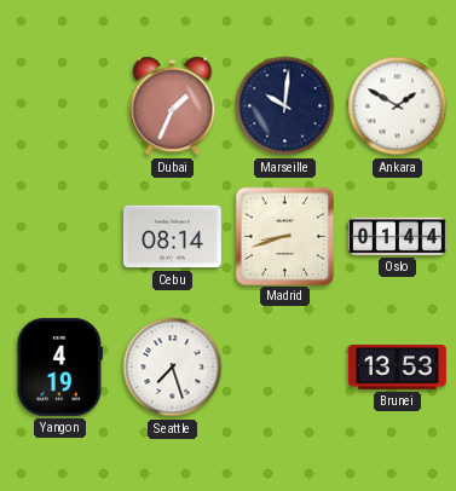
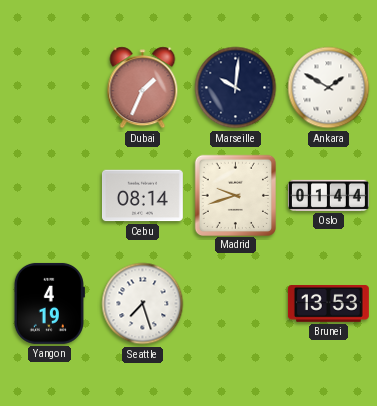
Madrid: 8:42 -> 9:42 (235, 195)
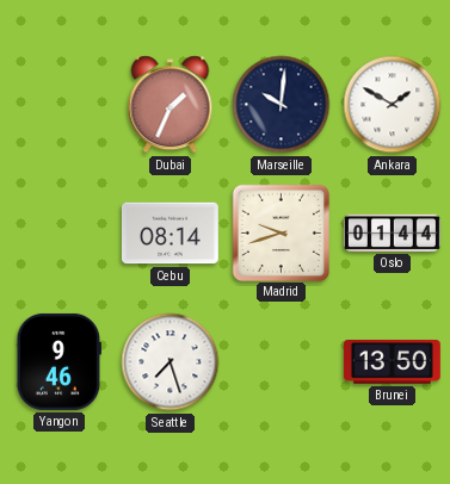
Yangon: 4:19 -> 9:46 (58, 361)
Brunei: 13:53 -> 13:50 (392, 362)
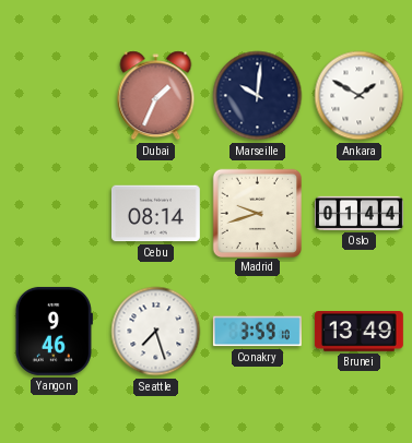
Conakry: none -> 3:59 (257, 332)
Brunei: 13:50 -> 13:49 (358, 332)
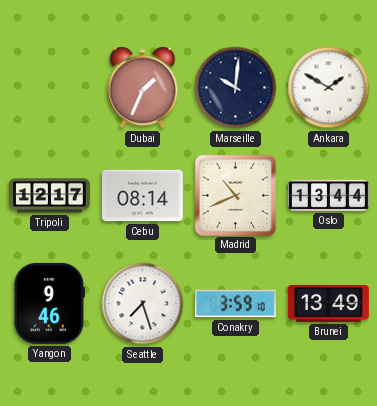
Tripoli: none -> 12:17 (50, 196)
Madrid: 9:42 -> 10:41 (235, 195)
Oslo: 01:44 -> 13:44 (328, 195)
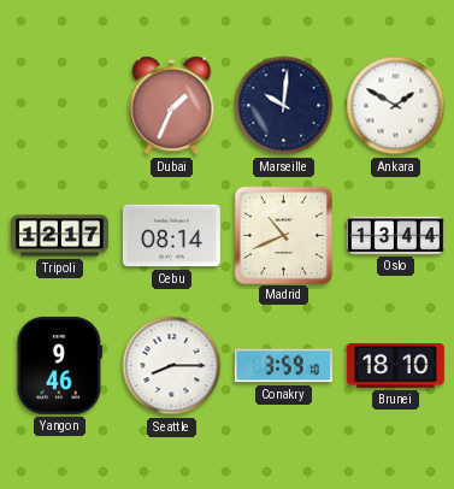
Seattle: 7:27 -> 8:15 (172, 366)
Brunei: 13:49 -> 18:10 (395, 366)
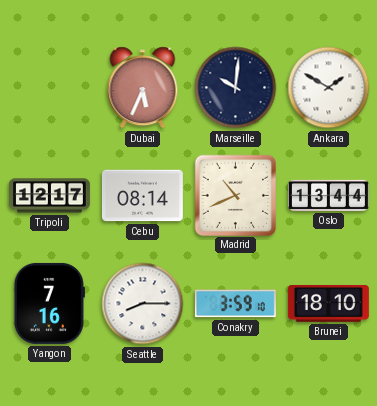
Dubai: 1:34 -> 5:34 (143, 88)
Yangon: 9:46 -> 7:16 (49, 303)
